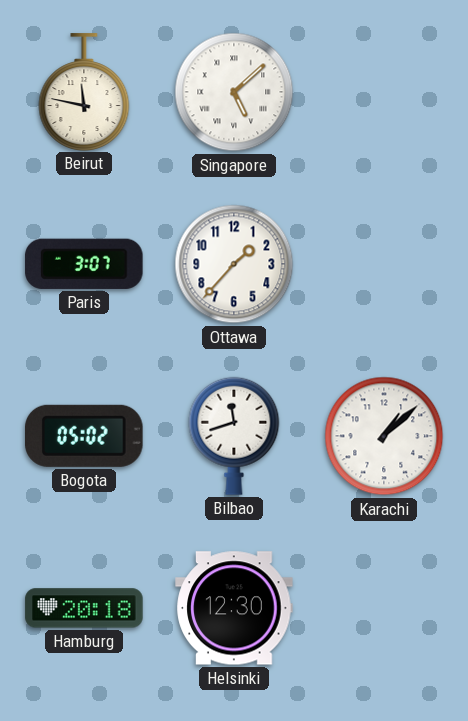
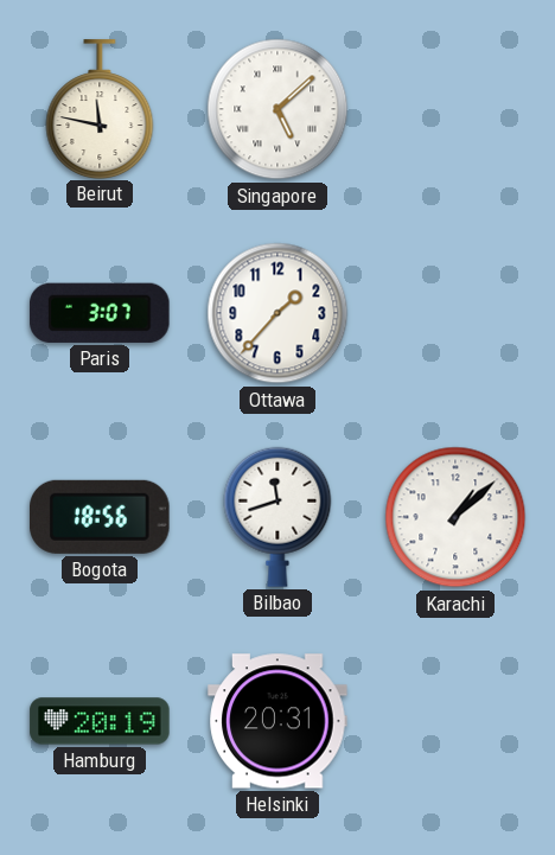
Bogota: 05:02 -> 18:56 (101, 517)
Hamburg: 20:18 -> 20:19 (100, 721)
Helsinki: 12:30 -> 20:31 (277, 721)
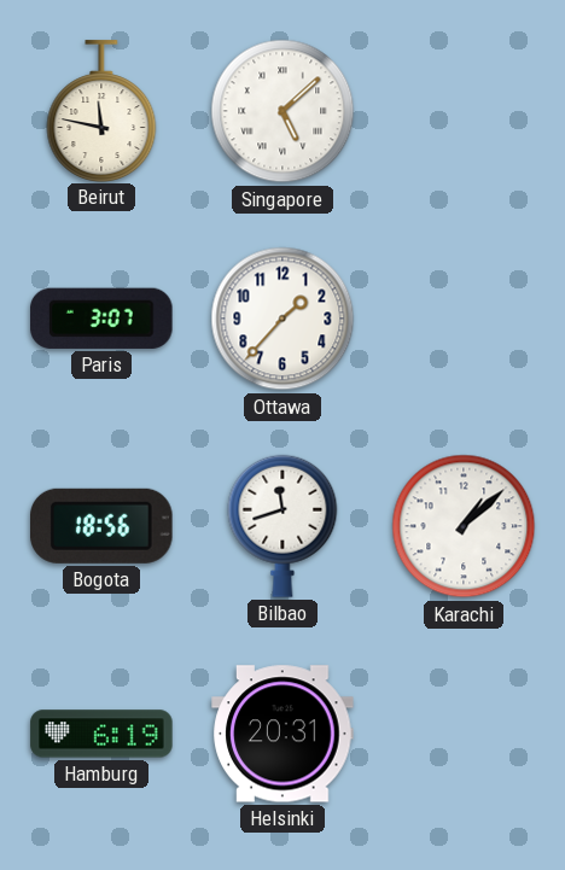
Hamburg: 20:19 -> 6:19 (101, 734)
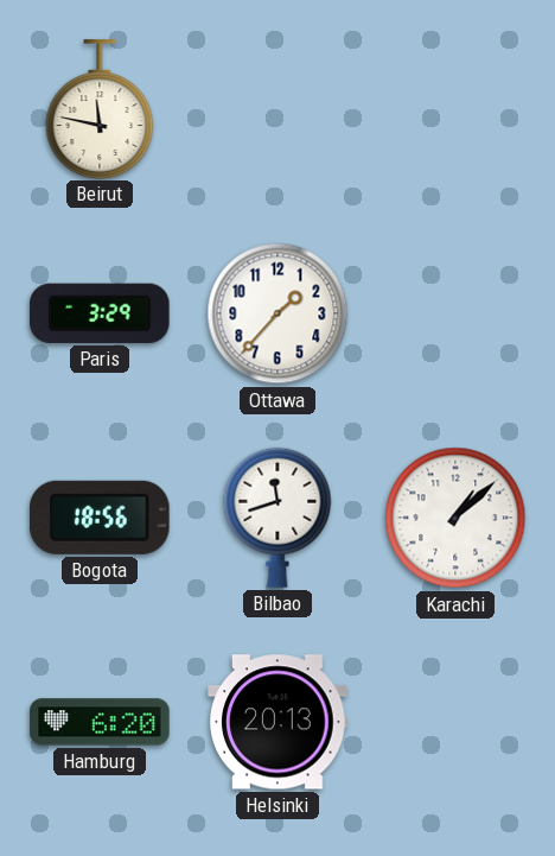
Singapore: 5:08 -> none (282, 111)
Paris: 3:07 -> 3:29 (100, 313)
Hamburg: 6:19 -> 6:20 (100, 722)
Helsinki: 20:31 -> 20:13 (277, 722)
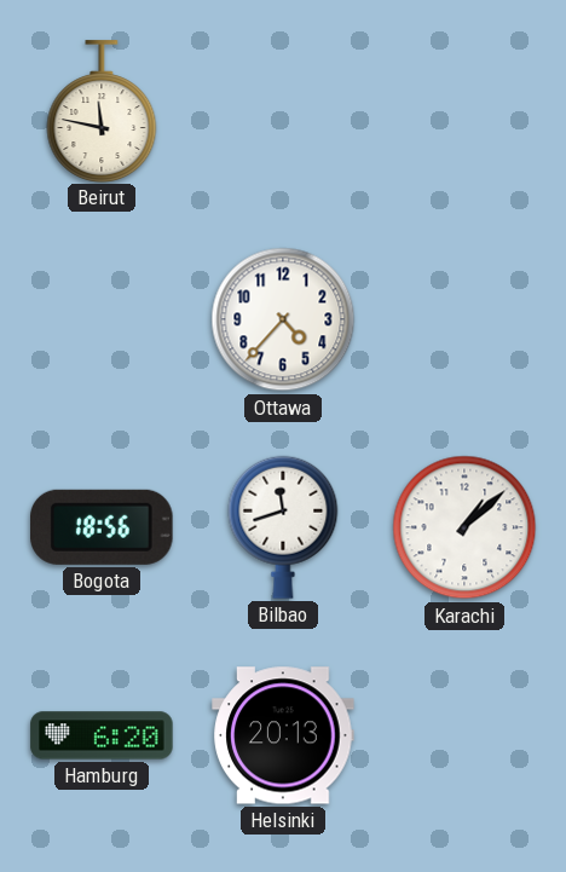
Paris: 3:29 -> none (100, 313)
Ottawa: 1:37 -> 4:37 (283, 319)
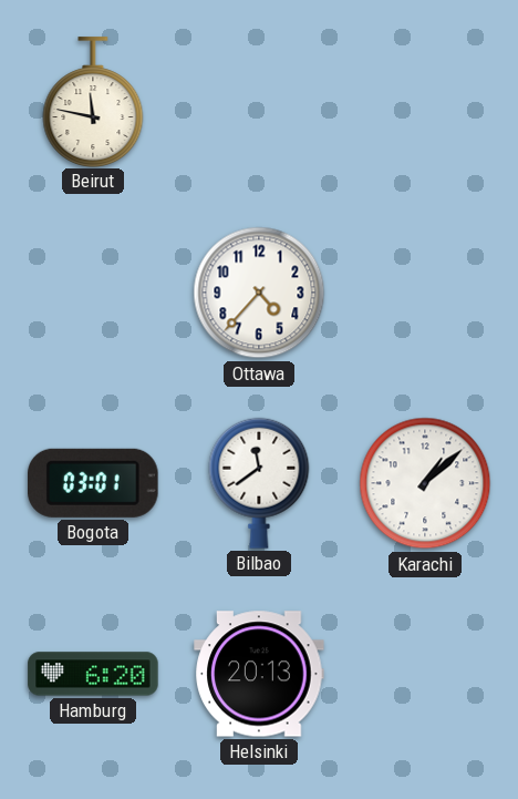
Bogota: 18:56 -> 03:01 (94, 483)
Bilbao: 11:42 -> 11:39 (259, 483)
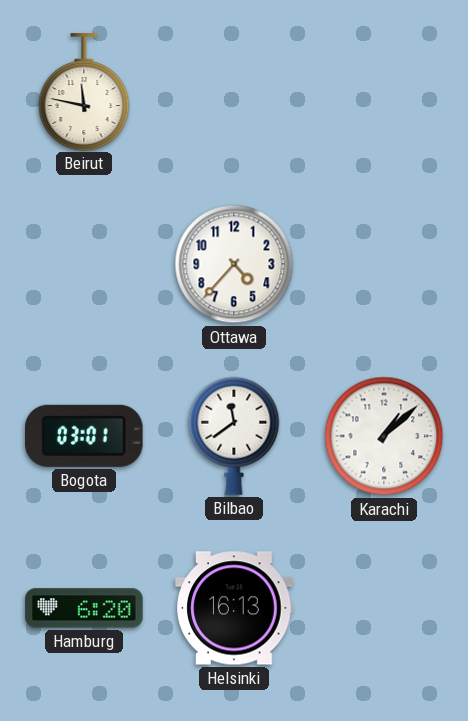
Helsinki: 20:13 -> 16:13 (234, 608)
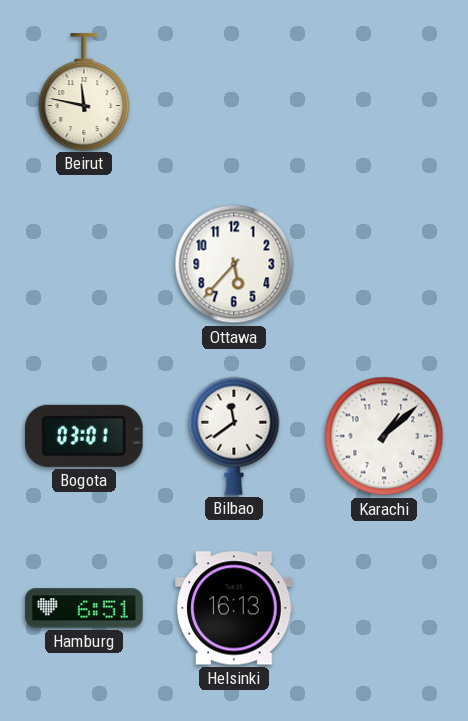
Ottawa: 4:37 -> 5:37 (234, 264)
Hamburg: 6:20 -> 6:51 (84, 608)
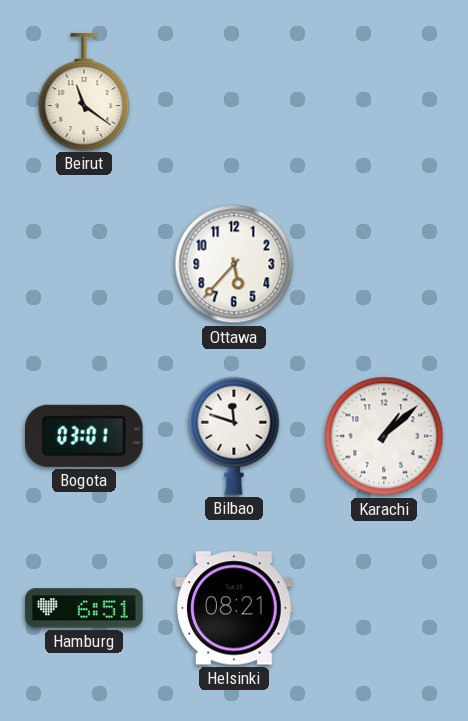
Beirut: 11:47 -> 11:21 (84, 92)
Bilbao: 11:39 -> 11:48 (234, 436)
Helsinki: 16:13 -> 08:21 (234, 608)
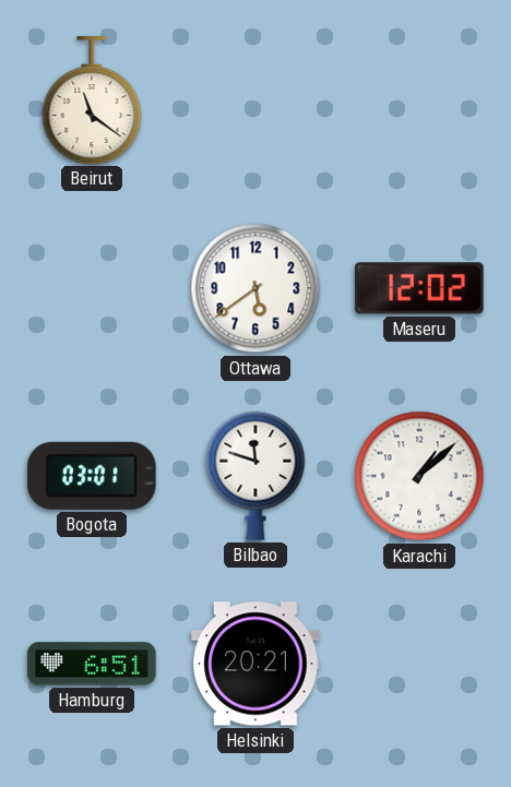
Ottawa: 5:37 -> 5:39 (255, 288)
Maseru: none -> 12:02 (419, 288)
Helsinki: 08:21 -> 20:21 (255, 664)
